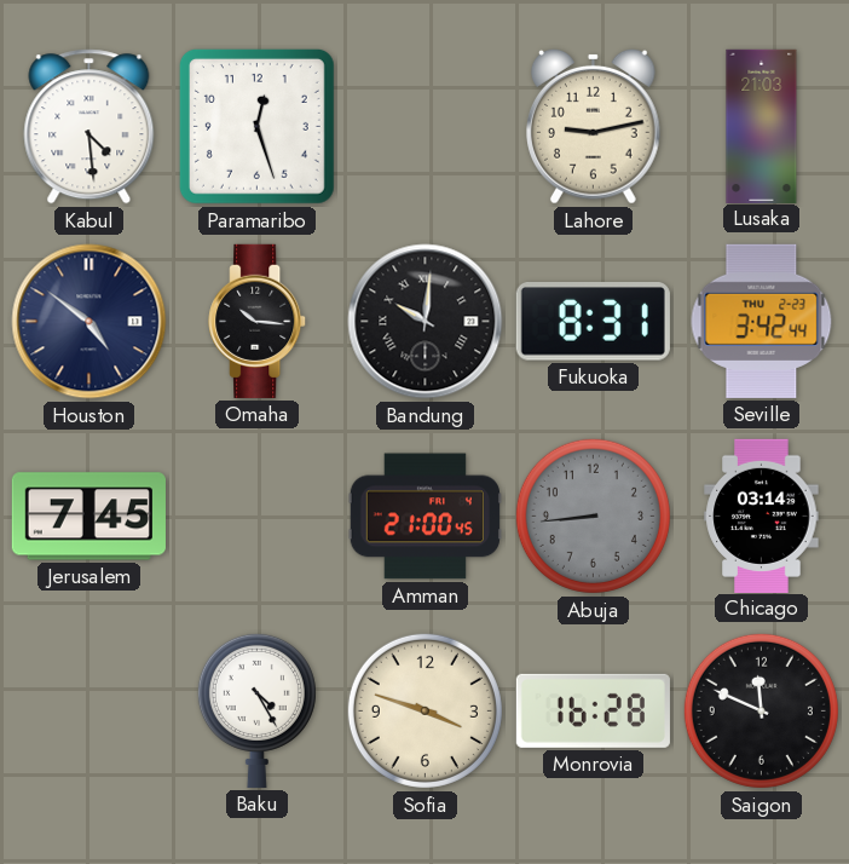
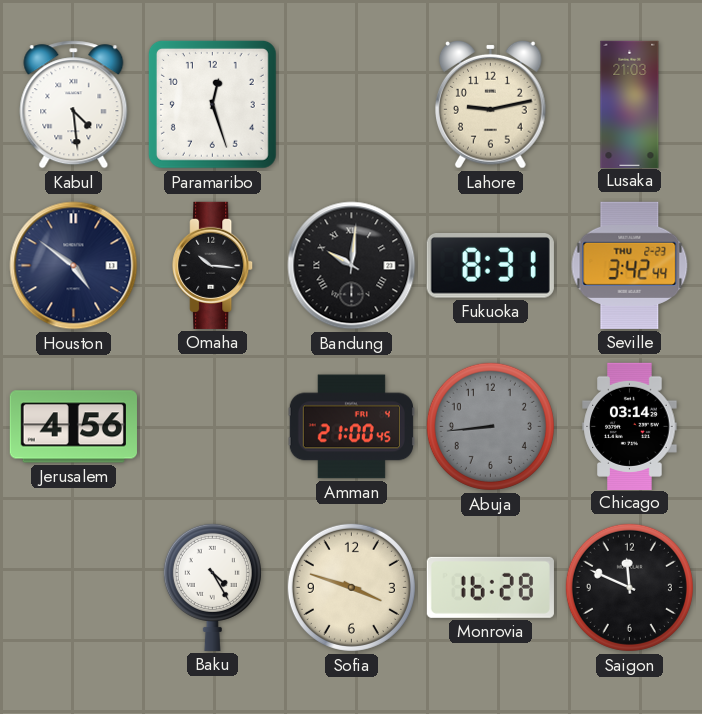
Jerusalem: 7:45 -> 4:56 (73, 427)
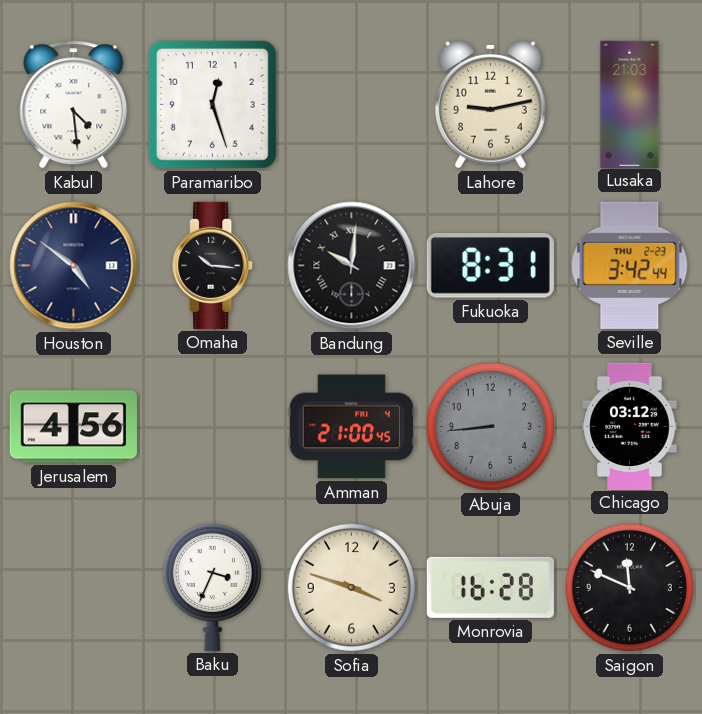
Chicago: 03:14 -> 03:12 (630, 426)
Baku: 4:25 -> 3:34 (212, 587)
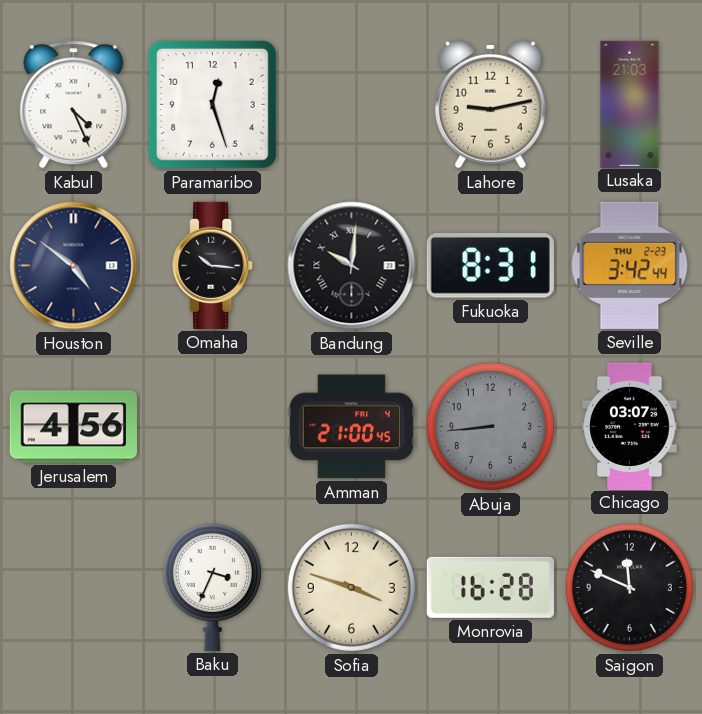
Kabul: 4:29 -> 4:26 (74, 105)
Chicago: 03:12 -> 03:07 (630, 426)
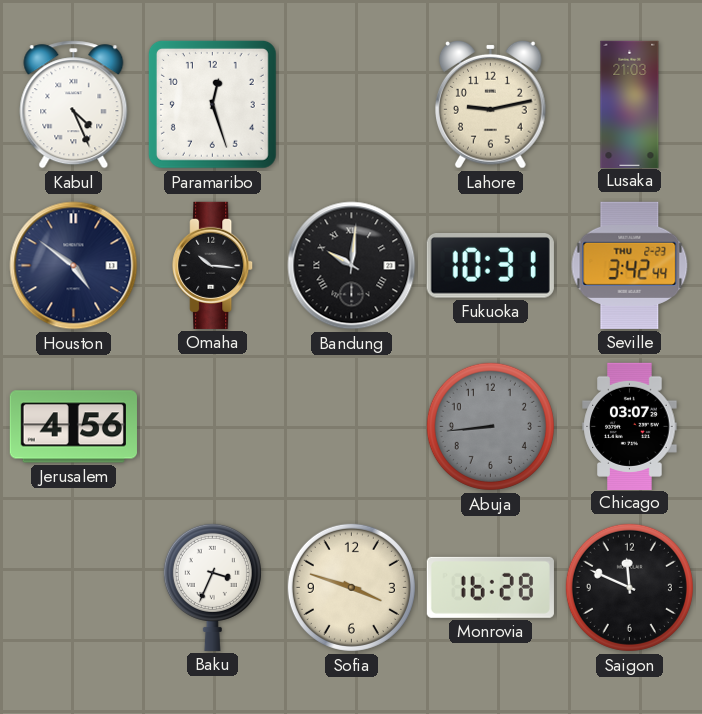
Fukuoka: 8:31 -> 10:31 (490, 266)
Amman: 21:00 -> none (351, 427)
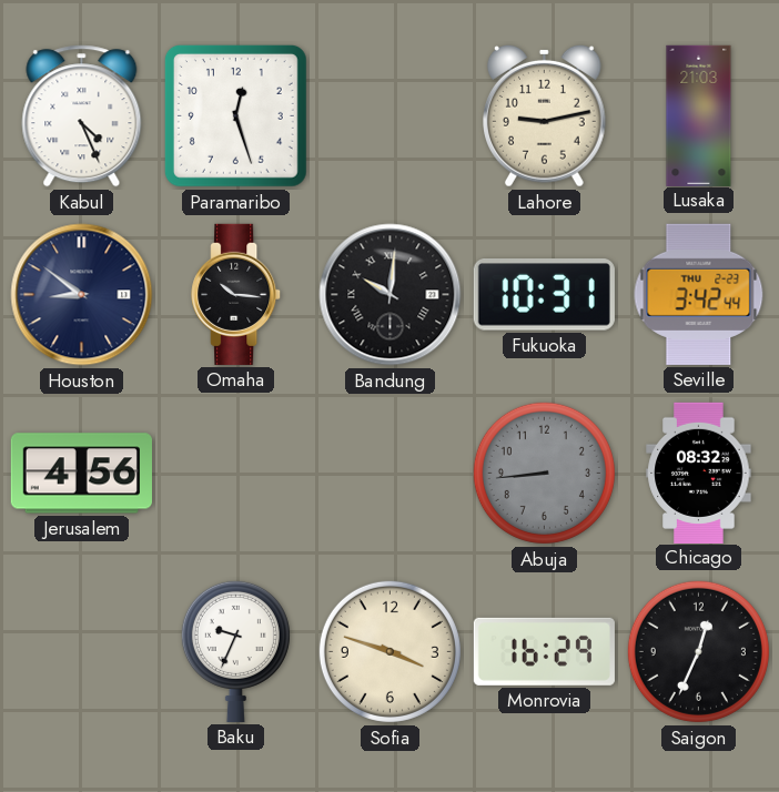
Houston: 4:51 -> 8:51 (82, 295)
Chicago: 03:07 -> 08:32 (699, 473)
Baku: 3:34 -> 9:34 (235, 651)
Monrovia: 16:28 -> 16:29 (544, 651)
Saigon: 11:49 -> 12:34 (698, 651)
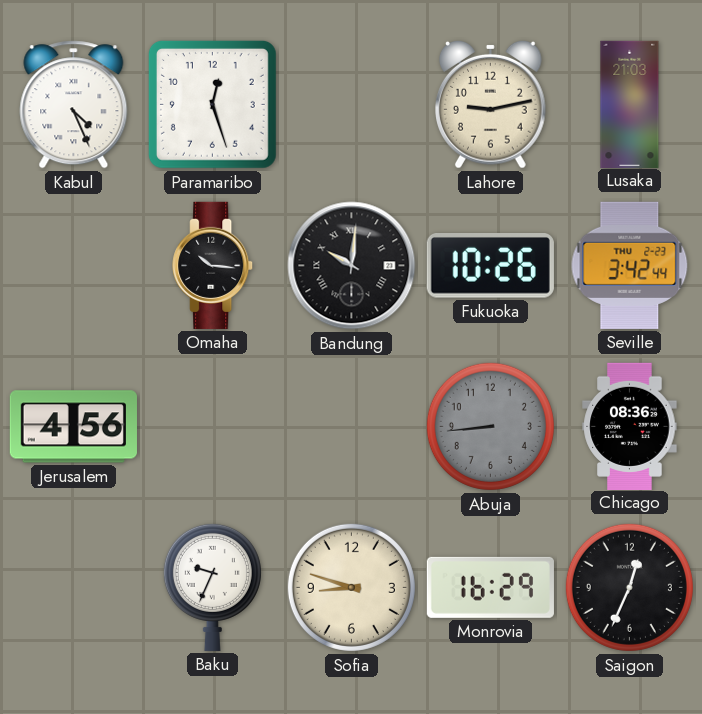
Houston: 8:51 -> none (82, 295)
Fukuoka: 10:31 -> 10:26 (490, 266)
Chicago: 08:32 -> 08:36 (630, 426)
Sofia: 3:48 -> 8:48 (351, 587)
